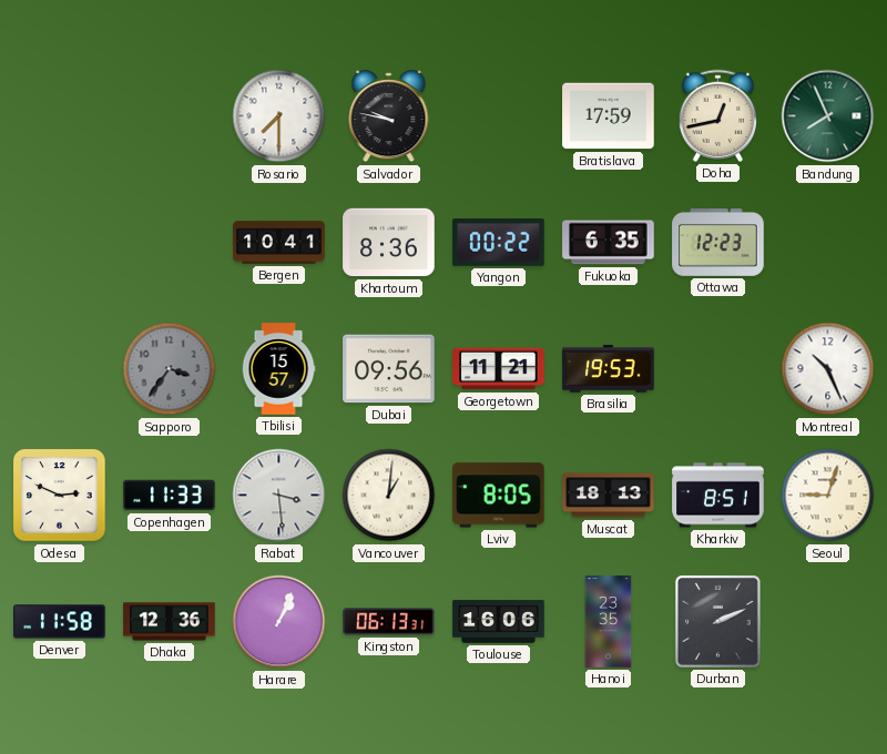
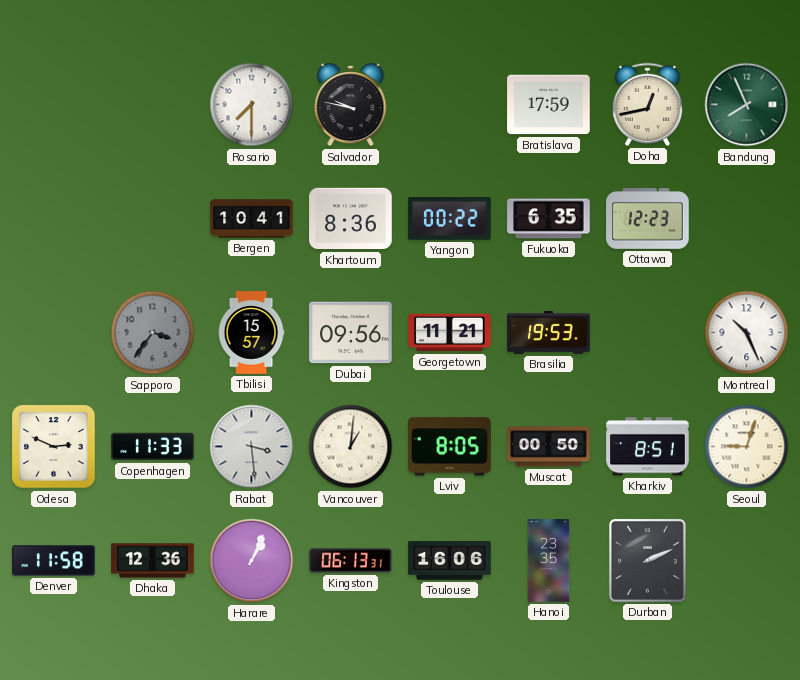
Muscat: 18:13 -> 00:50 (549, 447)
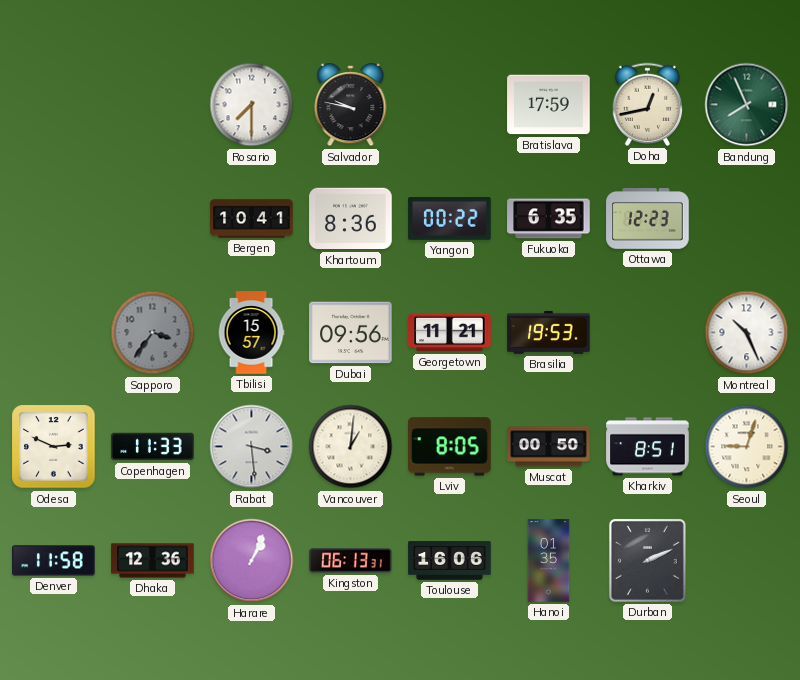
Hanoi: 23:35 -> 01:35 (549, 561)
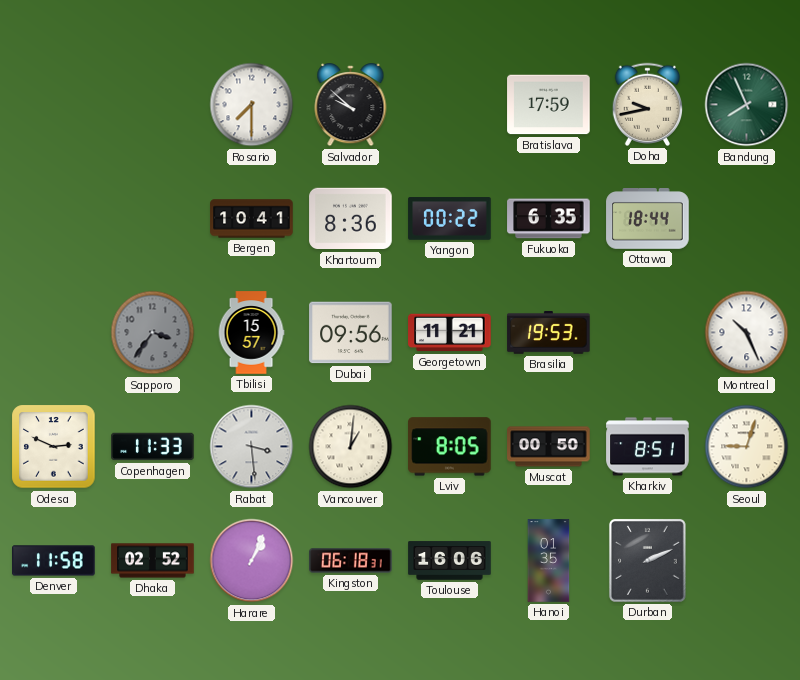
Salvador: 9:47 -> 9:52 (351, 105)
Doha: 12:43 -> 9:43 (647, 104)
Ottawa: 12:23 -> 18:44 (648, 219)
Dhaka: 12:36 -> 02:52 (153, 561)
Kingston: 06:13 -> 06:18 (351, 561)
